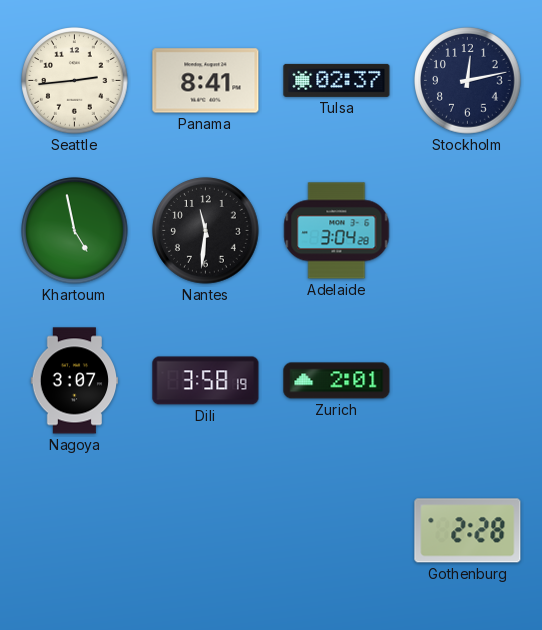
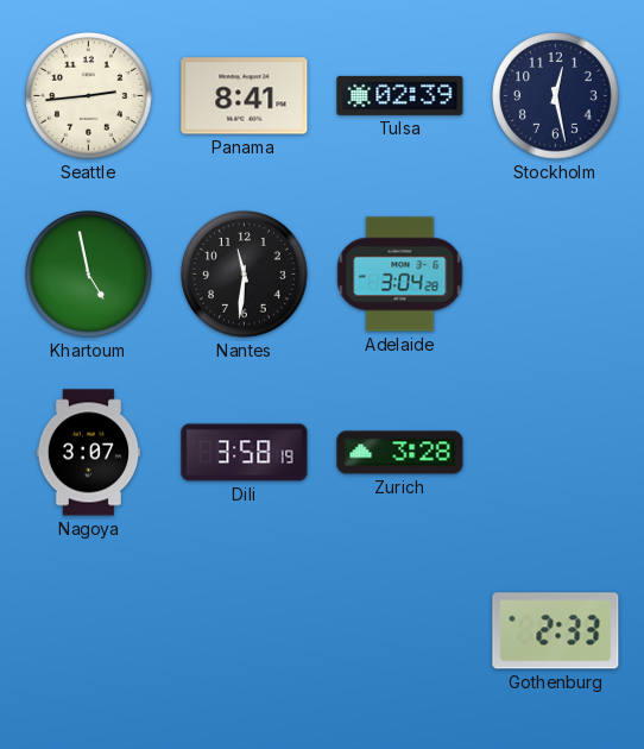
Tulsa: 02:37 -> 02:39 (400, 95)
Stockholm: 12:13 -> 12:28 (556, 96)
Zurich: 2:01 -> 3:28 (400, 453)
Gothenburg: 2:28 -> 2:33 (556, 631)
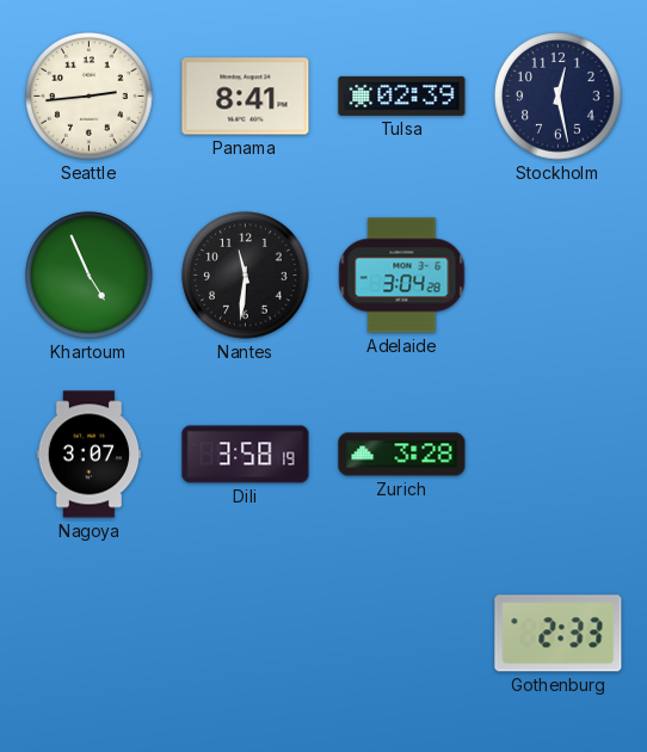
Khartoum: 4:58 -> 4:56 (90, 276)
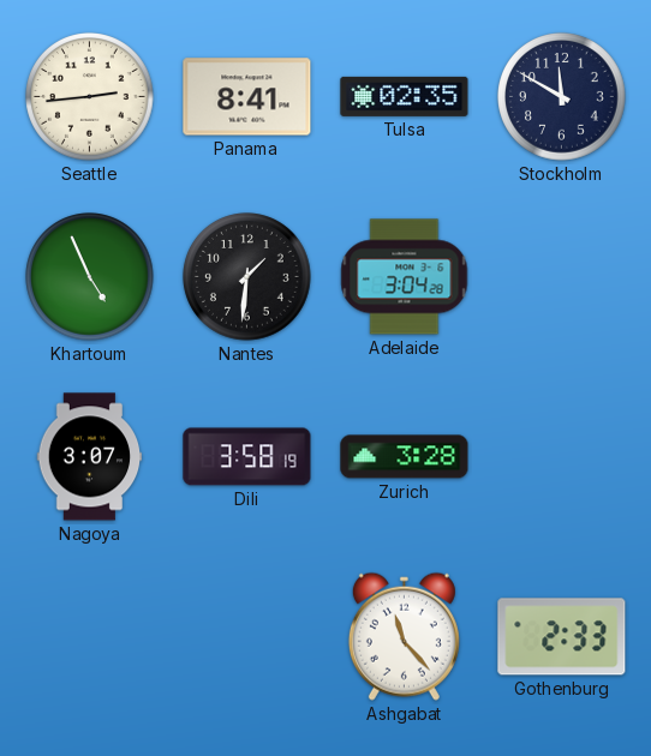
Tulsa: 02:39 -> 02:35 (405, 96)
Stockholm: 12:28 -> 11:50 (562, 97)
Nantes: 11:31 -> 1:31 (247, 277)
Ashgabat: none -> 11:23 (404, 636)
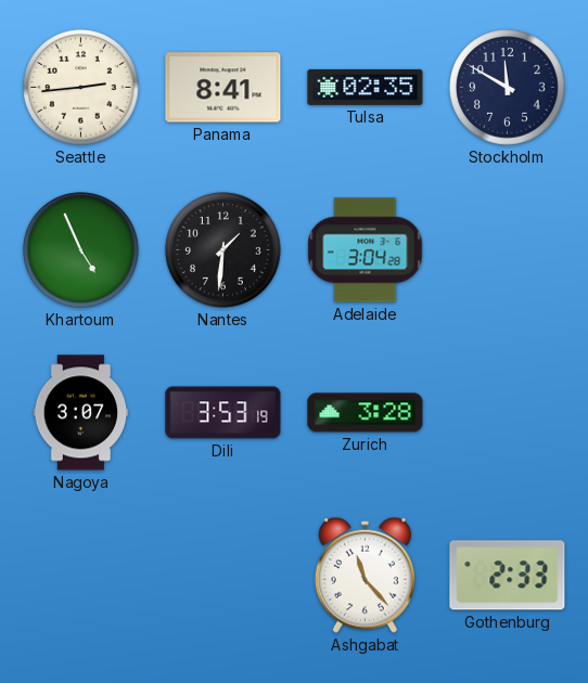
Dili: 3:58 -> 3:53 (223, 413)
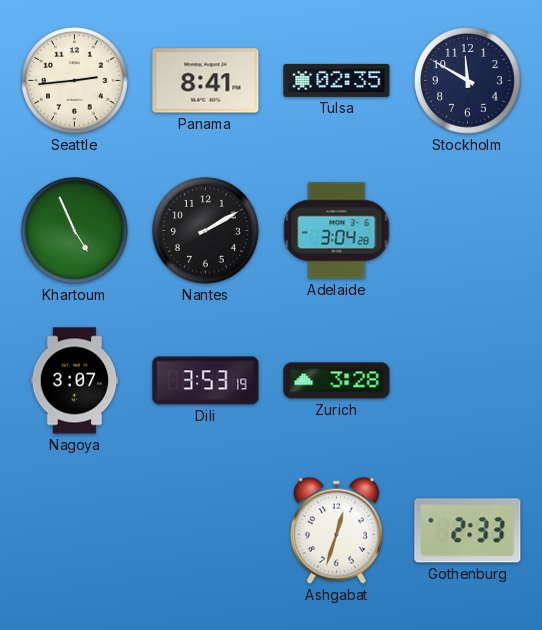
Nantes: 1:31 -> 2:10 (206, 231)
Ashgabat: 11:23 -> 12:33 (336, 530)
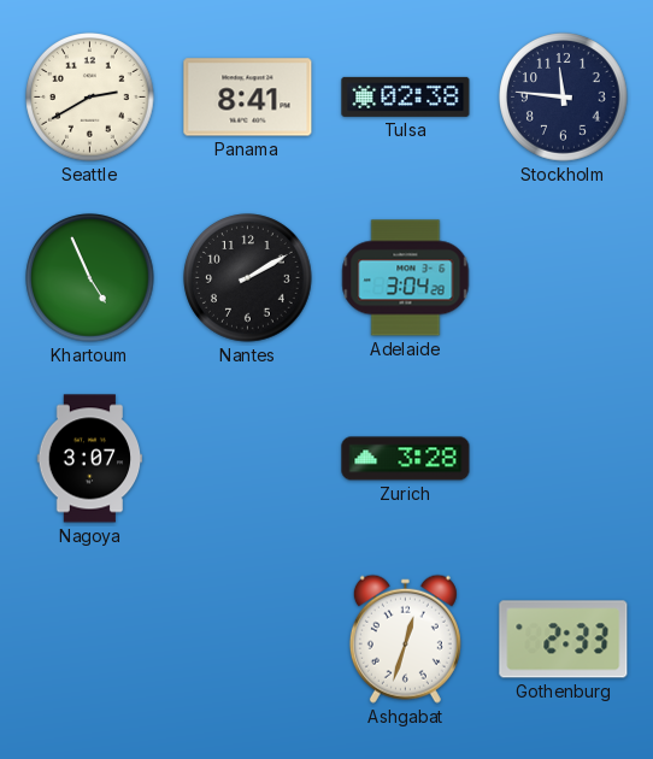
Seattle: 2:44 -> 2:40 (90, 98)
Tulsa: 02:35 -> 02:38 (406, 96)
Stockholm: 11:50 -> 11:46 (564, 98)
Dili: 3:53 -> none (206, 381)
